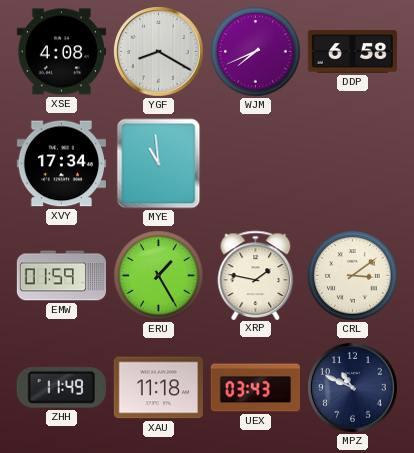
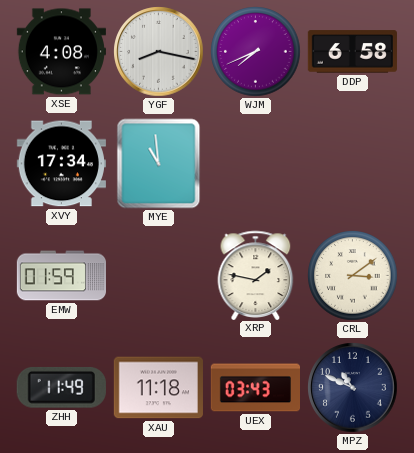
YGF: 8:20 -> 8:17 (159, 52)
ERU: 1:25 -> none (159, 276)
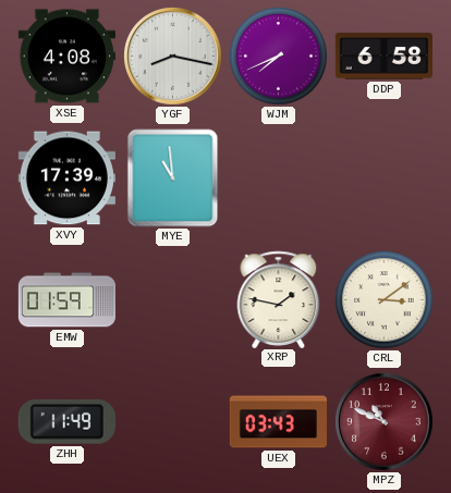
XVY: 17:34 -> 17:39 (66, 178)
XAU: 11:18 -> none (158, 388)
MPZ dial: navy -> burgundy (385, 422)
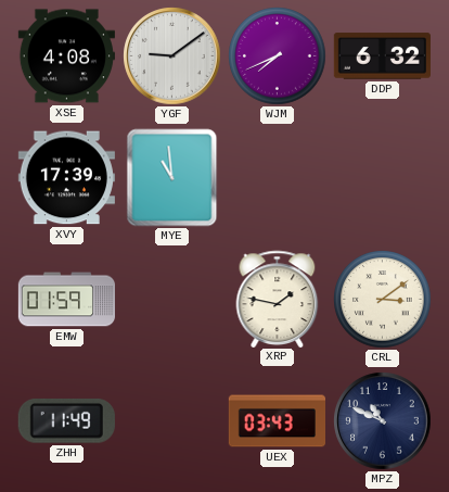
YGF: 8:17 -> 9:09 (172, 56)
DDP: 6:58 -> 6:32 (382, 56)
MPZ dial: burgundy -> navy (383, 421)
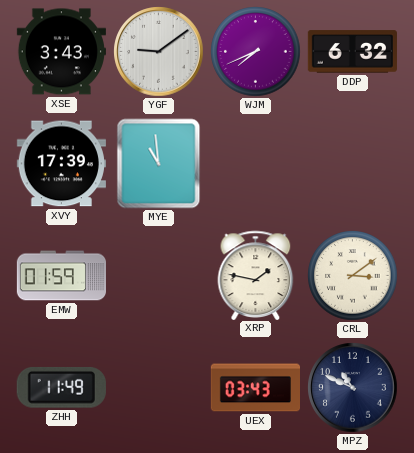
XSE: 4:08 -> 3:43 (61, 52)
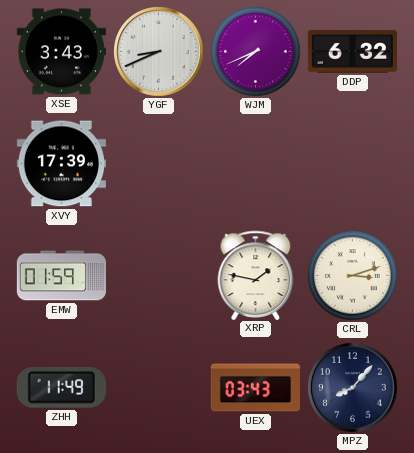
YGF: 9:09 -> 8:41 (159, 52)
MYE: 10:59 -> none (159, 164)
CRL: 3:09 -> 3:12 (353, 276)
MPZ: 10:49 -> 8:07 (353, 388)
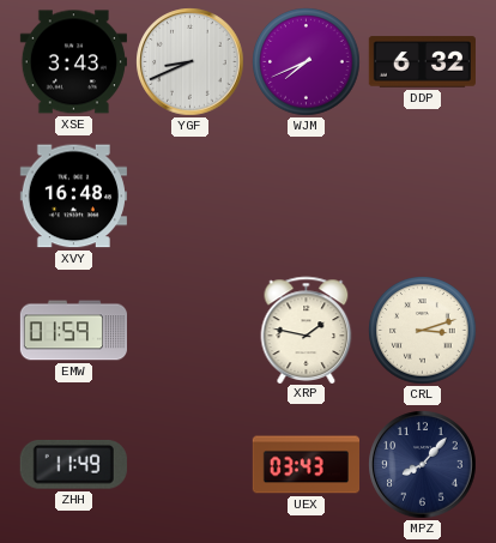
XVY: 17:39 -> 16:48 (73, 197)
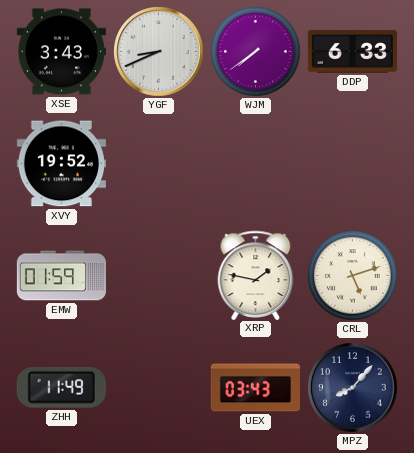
WJM: 7:41 -> 7:39 (256, 52)
DDP: 6:32 -> 6:33 (352, 52)
XVY: 16:48 -> 19:52 (61, 164)
CRL: 3:12 -> 5:12 (353, 276)
